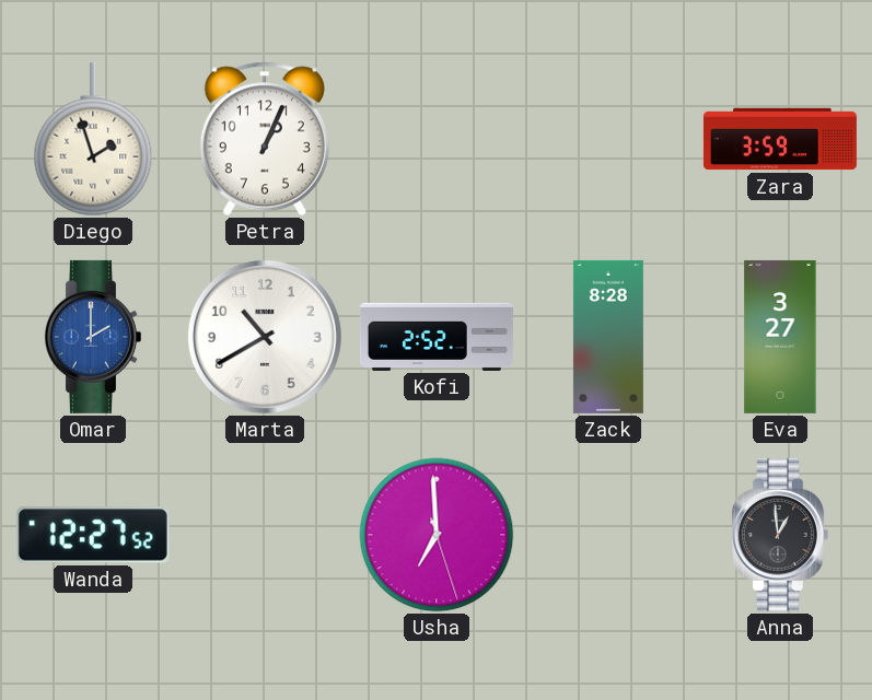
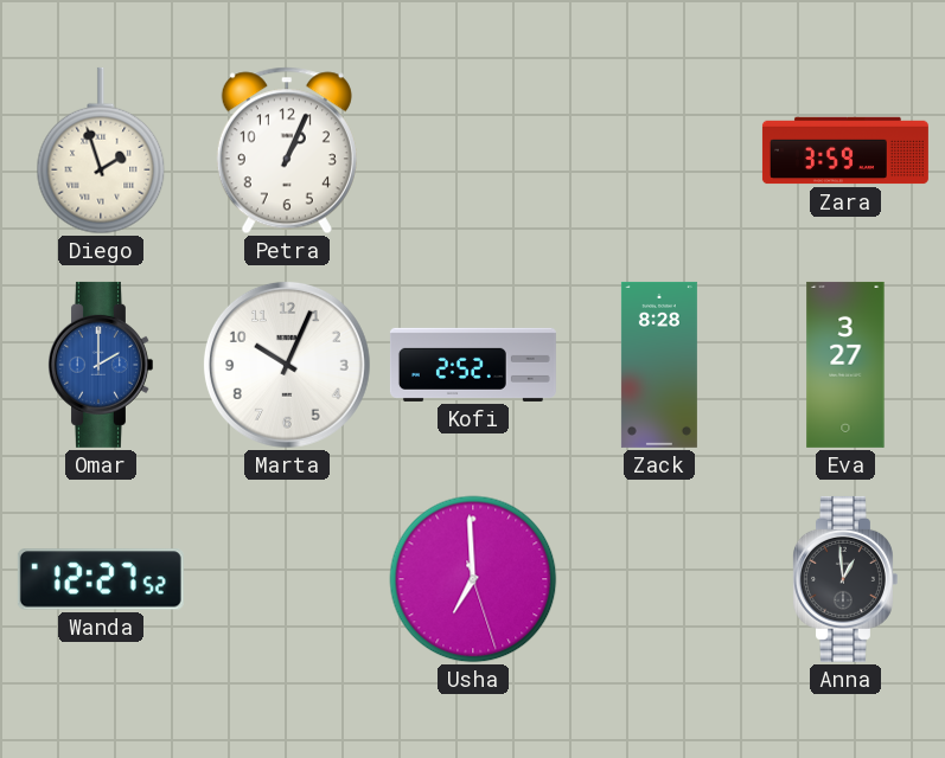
Marta: 10:40 -> 10:04 (287, 365)
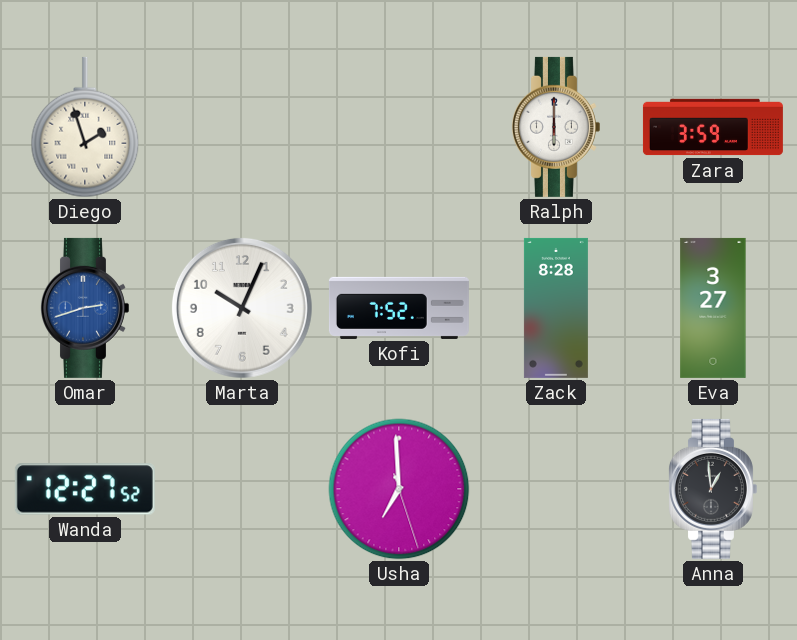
Petra: 1:04 -> none (287, 150)
Ralph: none -> 6:00 (555, 127)
Omar: 2:00 -> 2:42 (84, 308)
Kofi: 2:52 -> 7:52 (399, 308)
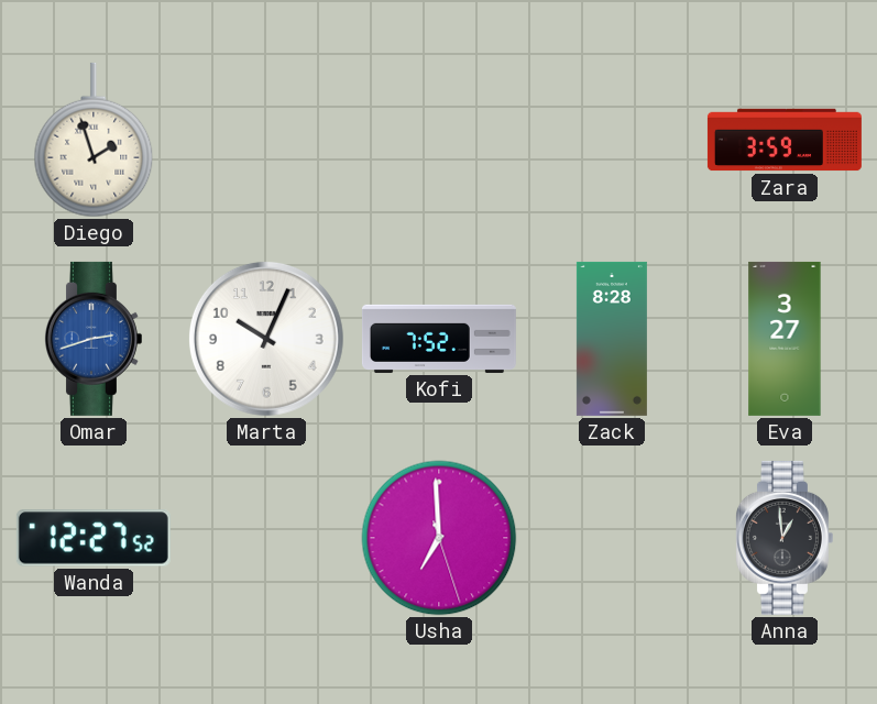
Ralph: 6:00 -> none (555, 127)
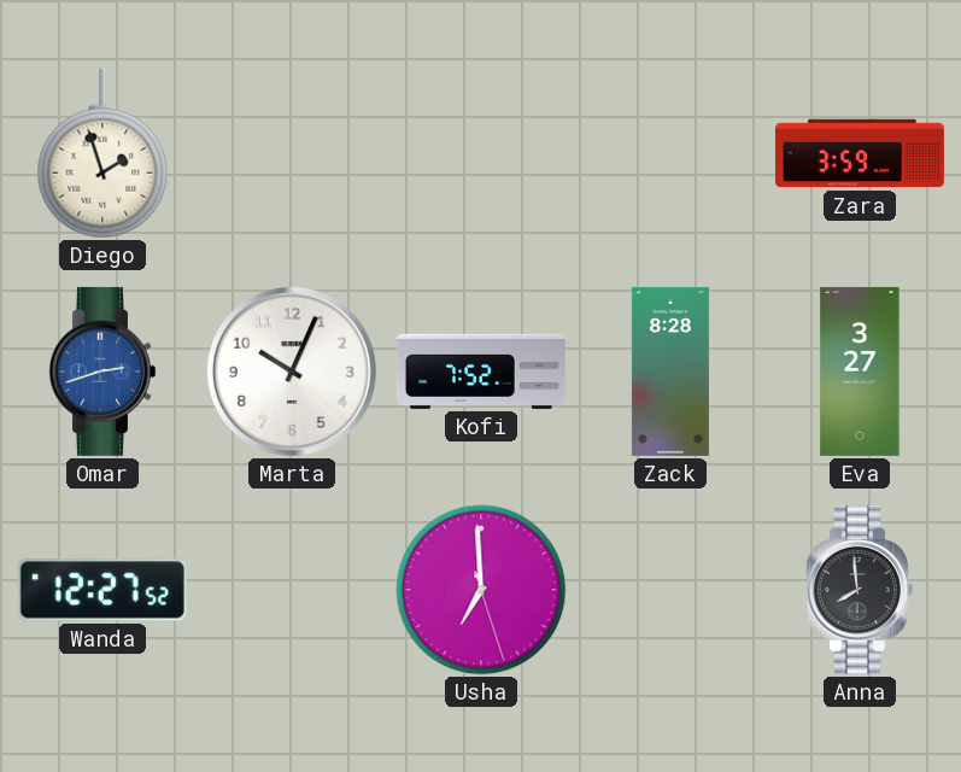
Anna: 12:59 -> 7:59 (859, 590)
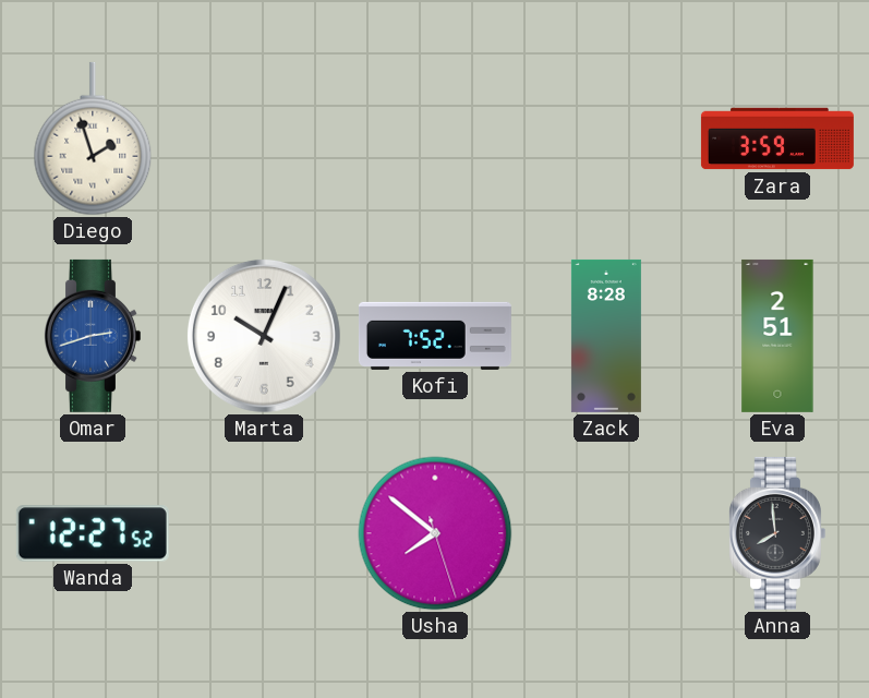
Eva: 3:27 -> 2:51 (777, 336)
Usha: 6:59 -> 7:51 (435, 533)
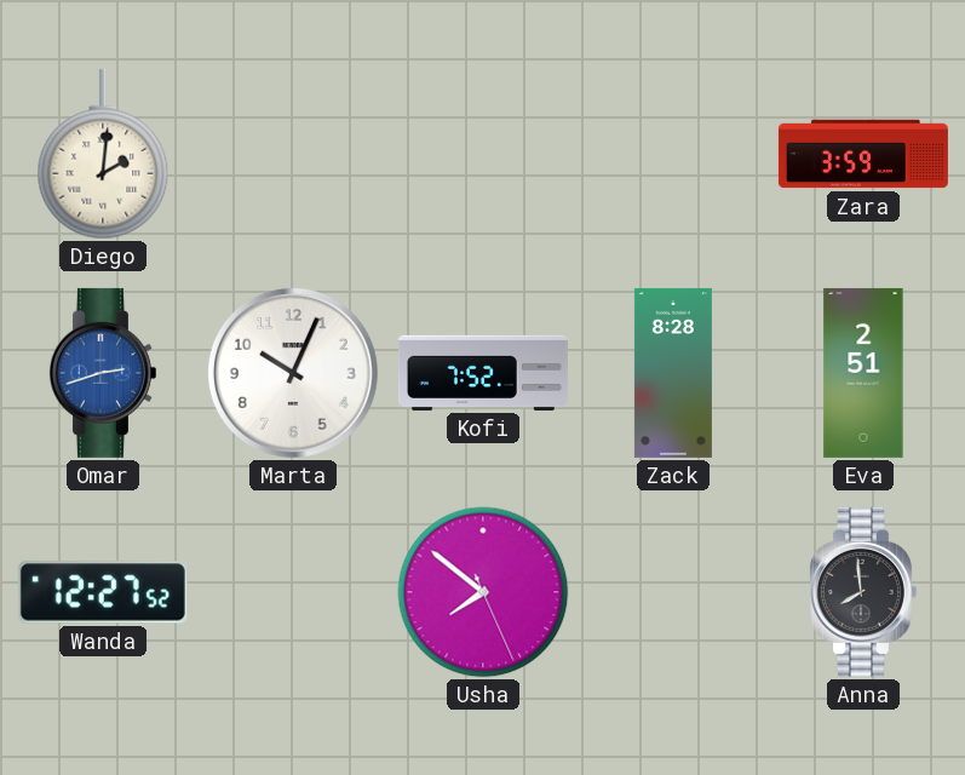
Diego: 1:57 -> 2:01 (103, 154)
Usha: 7:51:27 -> 7:51:26 (483, 592)
